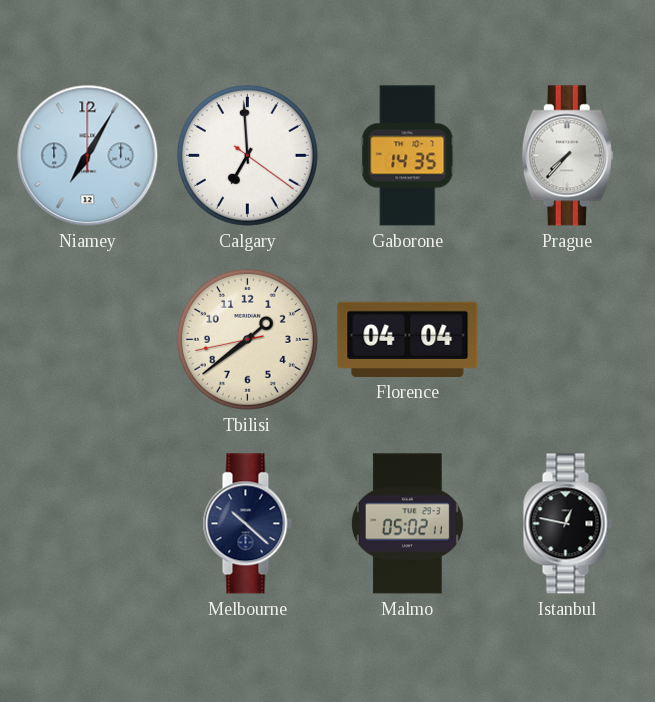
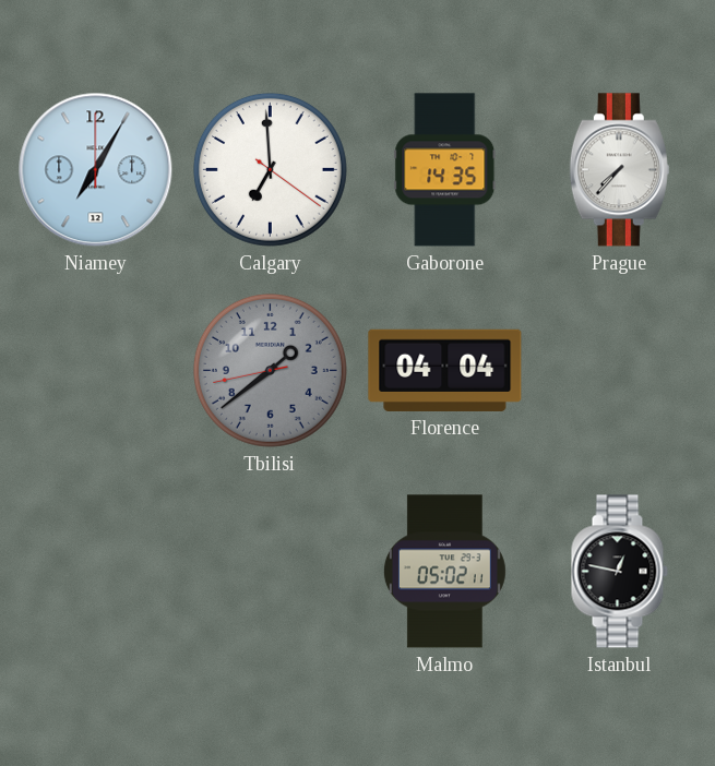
Tbilisi dial: cream -> grey (270, 370)
Melbourne: 10:22 -> none (247, 524)
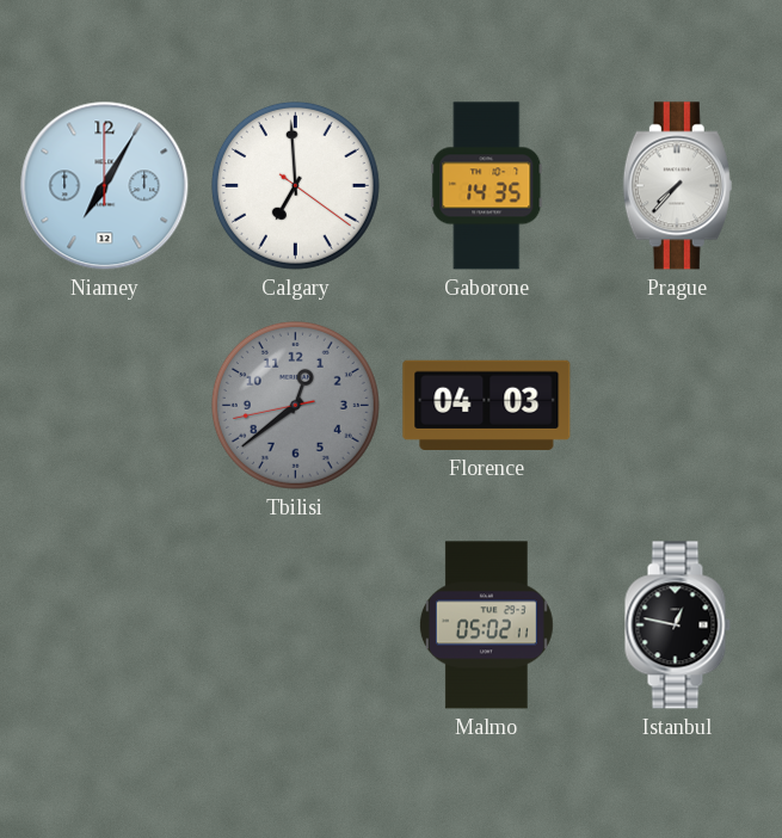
Tbilisi: 1:38 -> 12:38 (295, 405)
Florence: 04:04 -> 04:03 (487, 405)
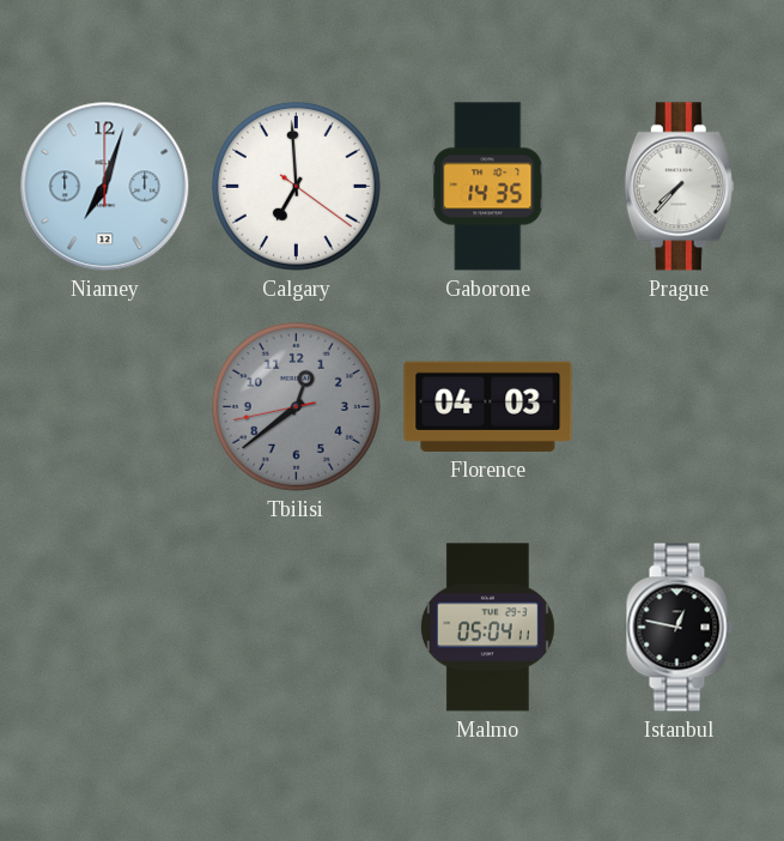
Niamey: 7:05 -> 7:03 (105, 187)
Malmo: 05:02 -> 05:04 (487, 628)
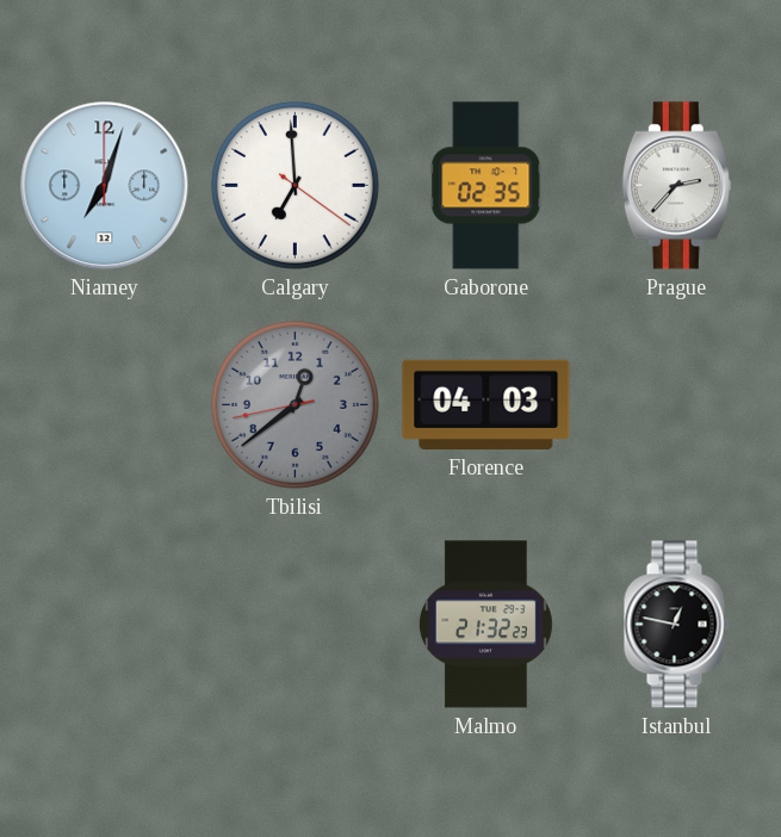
Gaborone: 14:35 -> 02:35 (486, 186)
Prague: 7:37 -> 2:37 (676, 186)
Malmo: 05:04 -> 21:32 (485, 625)
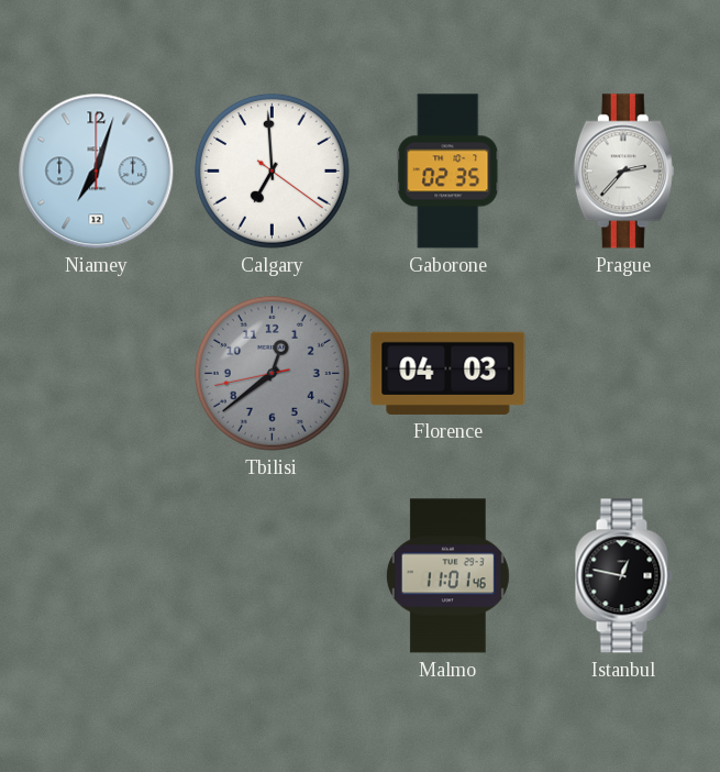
Malmo: 21:32 -> 11:01 (447, 576)
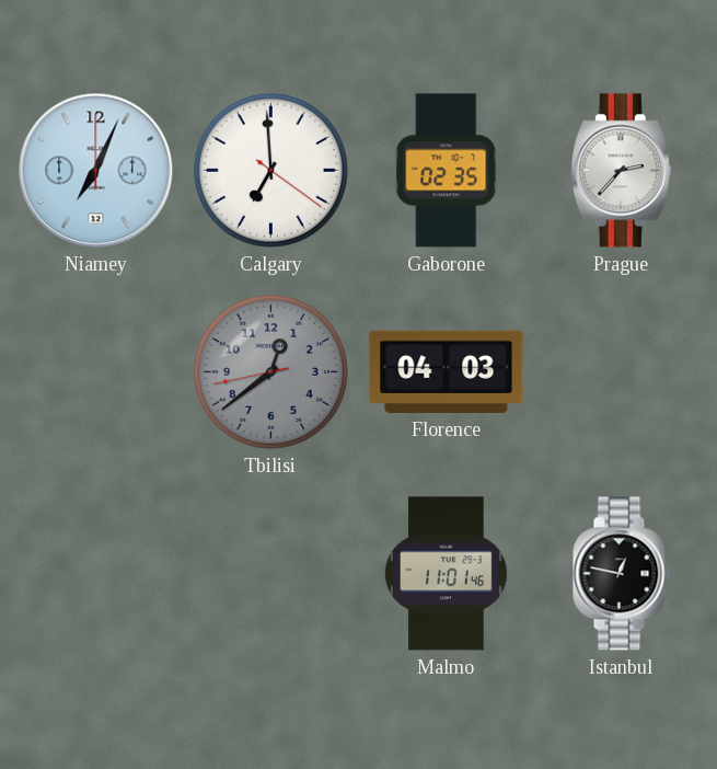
Niamey: 7:03 -> 7:04 (96, 171)
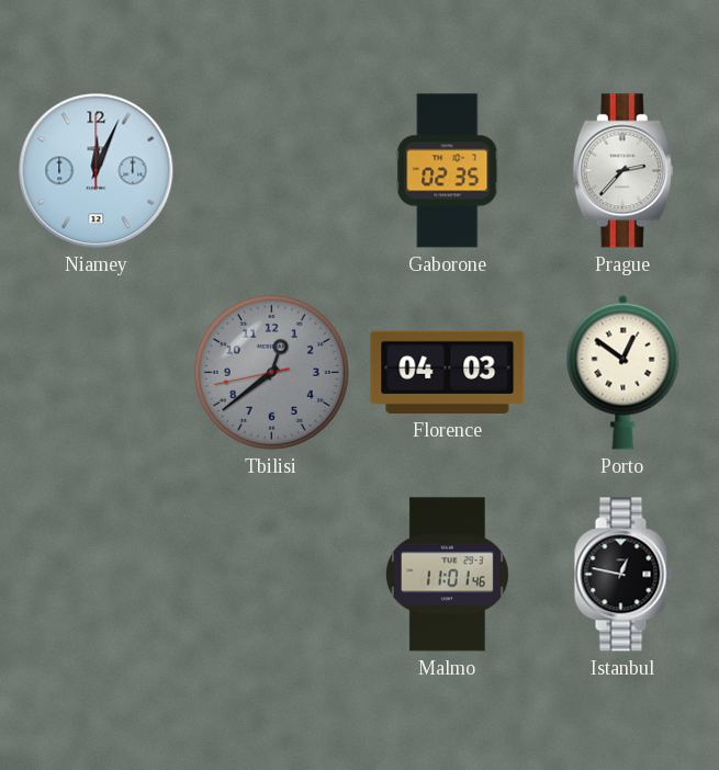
Niamey: 7:04 -> 12:04 (97, 171)
Calgary: 6:59 -> none (270, 170)
Porto: none -> 12:51 (623, 372)
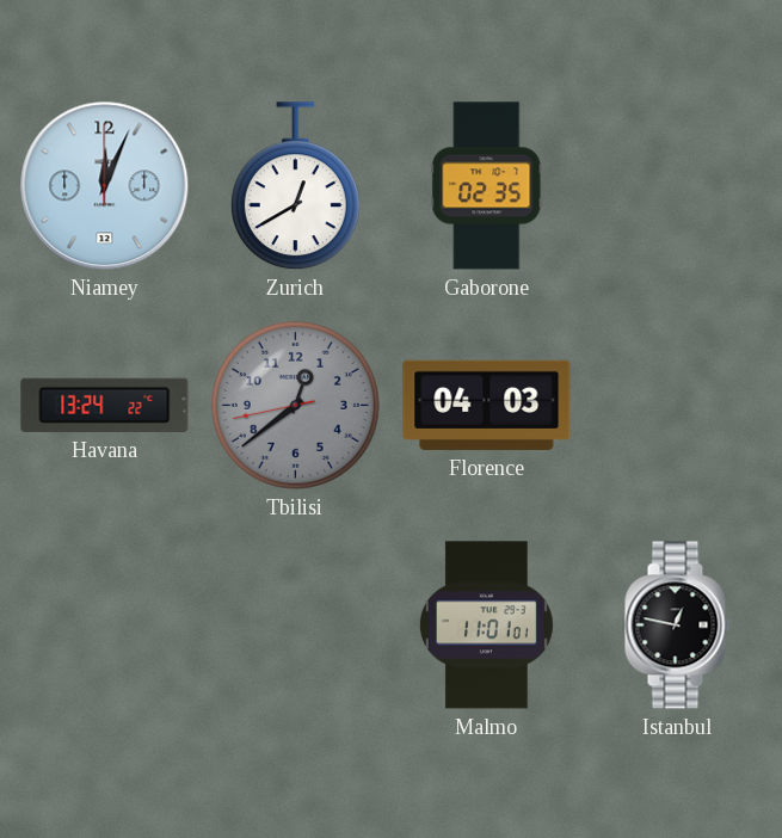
Zurich: none -> 12:40 (295, 186)
Prague: 2:37 -> none (622, 171)
Havana: none -> 13:24 (105, 405)
Porto: 12:51 -> none (623, 372)
Malmo: 11:01:46 -> 11:01:01 (486, 626)
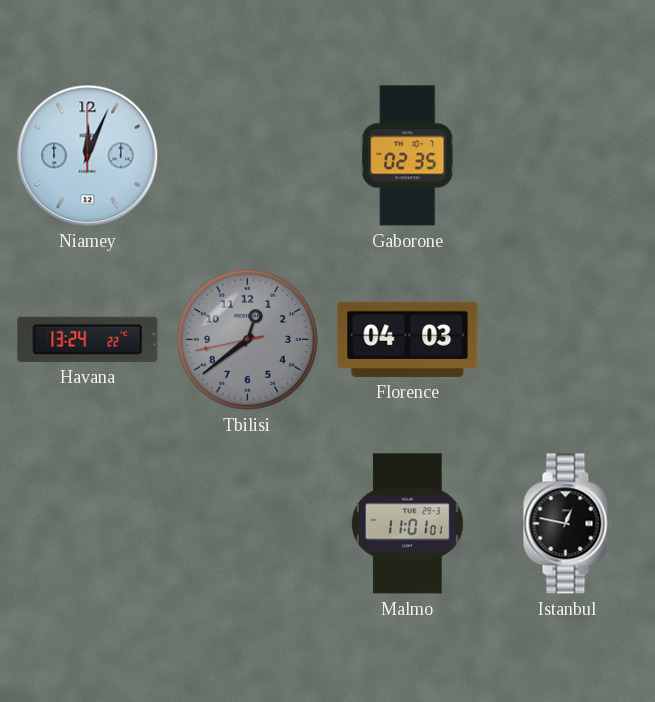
Zurich: 12:40 -> none (295, 186)
